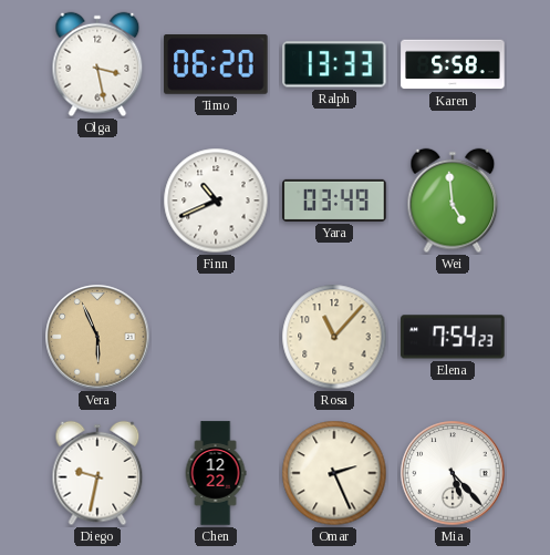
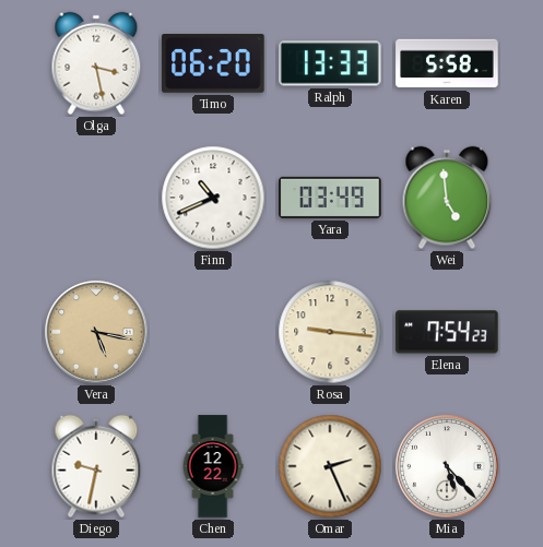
Vera: 5:56 -> 5:17 (96, 332)
Rosa: 11:07 -> 9:16 (330, 332)
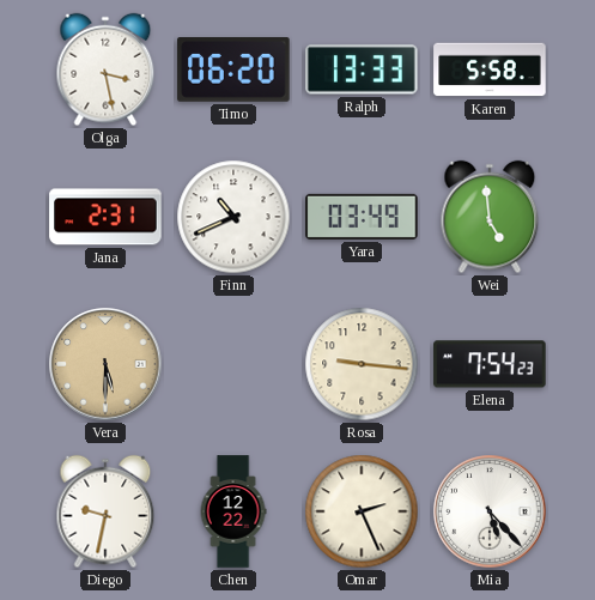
Jana: none -> 2:31 (105, 217)
Vera: 5:17 -> 5:30 (105, 364)
